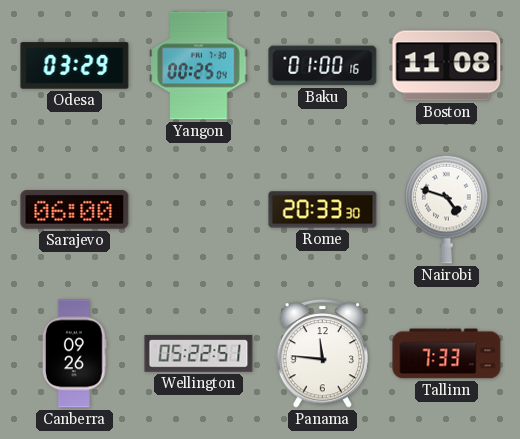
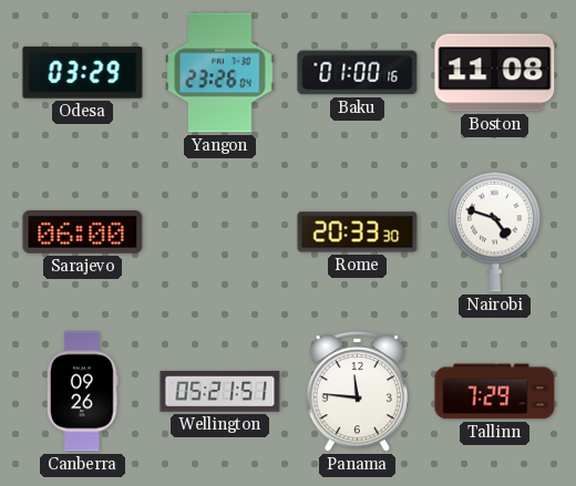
Yangon: 00:25 -> 23:26 (220, 73)
Wellington: 05:22 -> 05:21 (220, 392)
Tallinn: 7:33 -> 7:29 (495, 392)
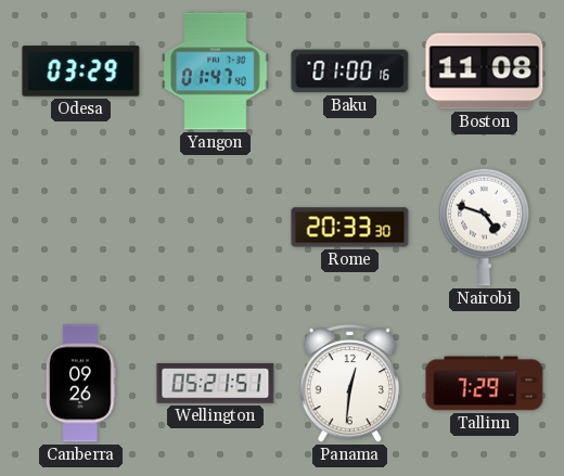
Yangon: 23:26 -> 01:47 (216, 72)
Sarajevo: 06:00 -> none (83, 232)
Panama: 11:46 -> 12:31 (349, 384)
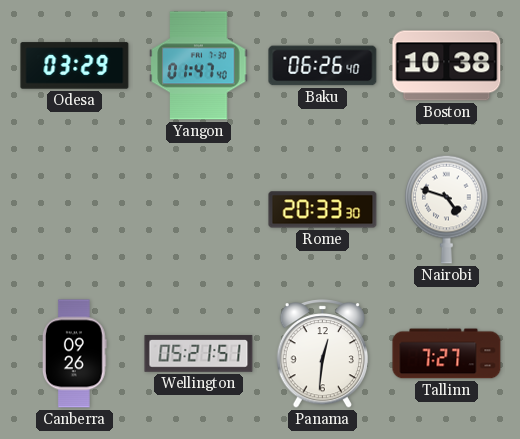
Baku: 01:00 -> 06:26 (323, 66)
Boston: 11:08 -> 10:38 (447, 66)
Tallinn: 7:29 -> 7:27 (447, 354)
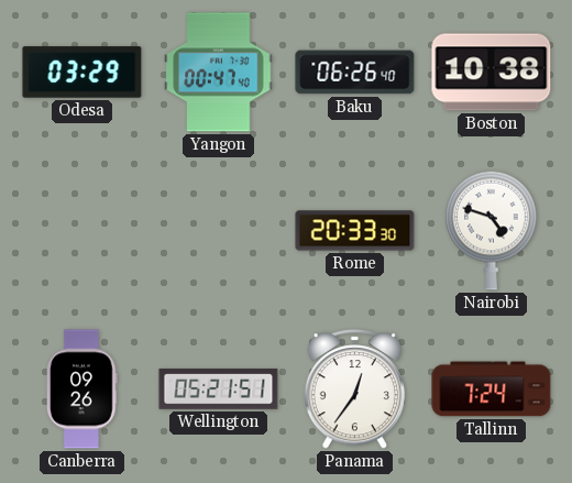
Yangon: 01:47 -> 00:47 (219, 73)
Panama: 12:31 -> 12:36 (354, 389)
Tallinn: 7:27 -> 7:24 (492, 389)
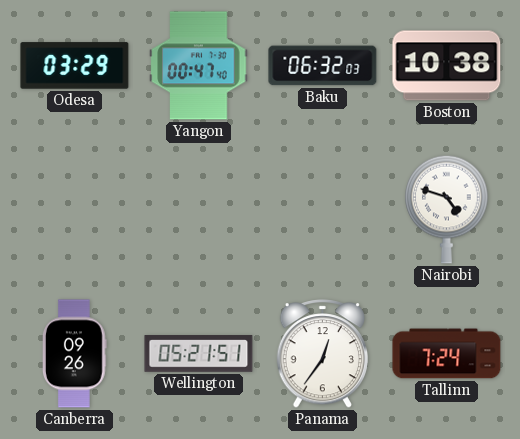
Baku: 06:26 -> 06:32 (323, 66)
Rome: 20:33 -> none (355, 231)
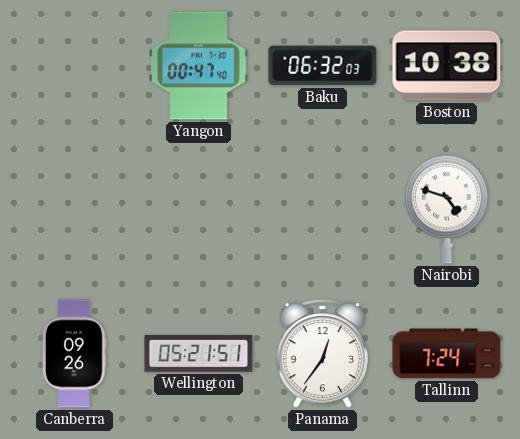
Odesa: 03:29 -> none (75, 66)
